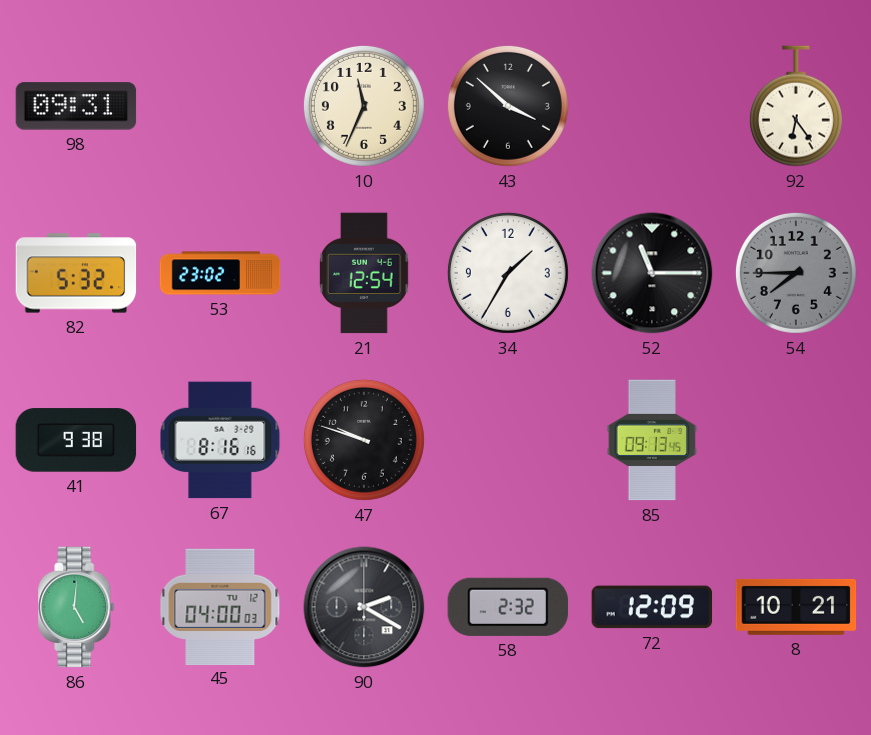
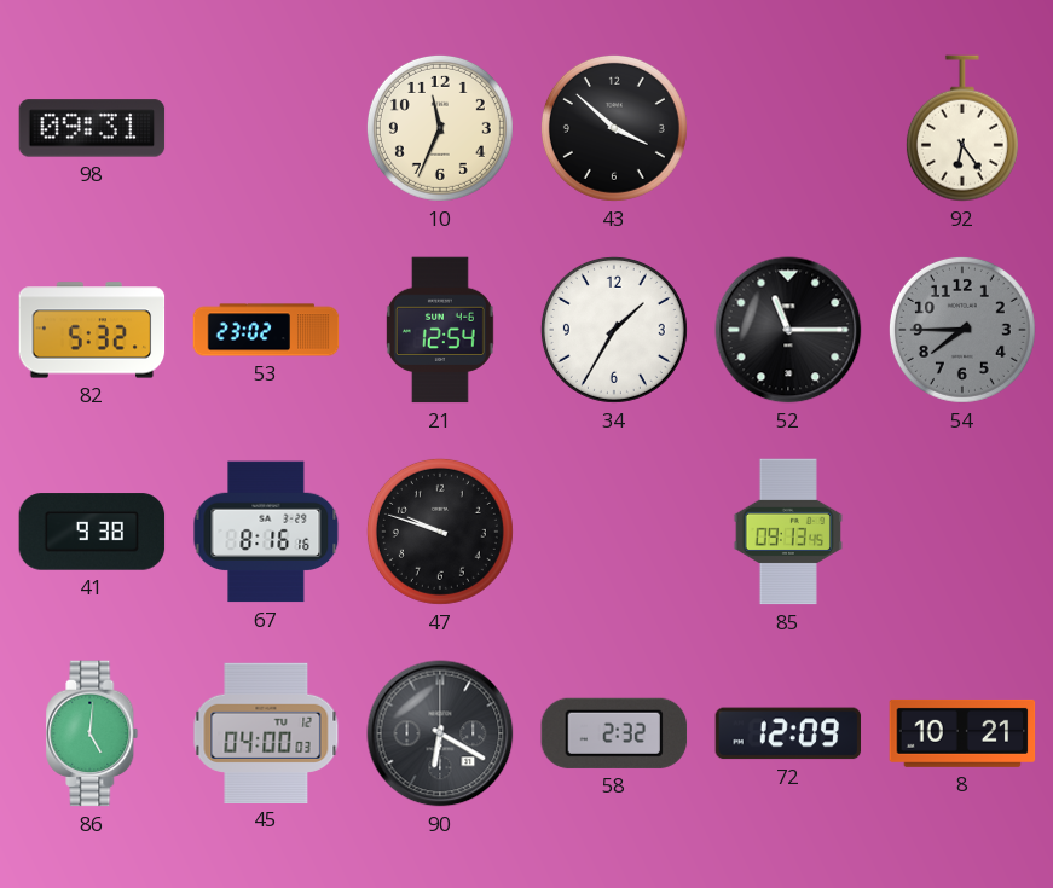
90: 2:20 -> 6:20 (440, 733)
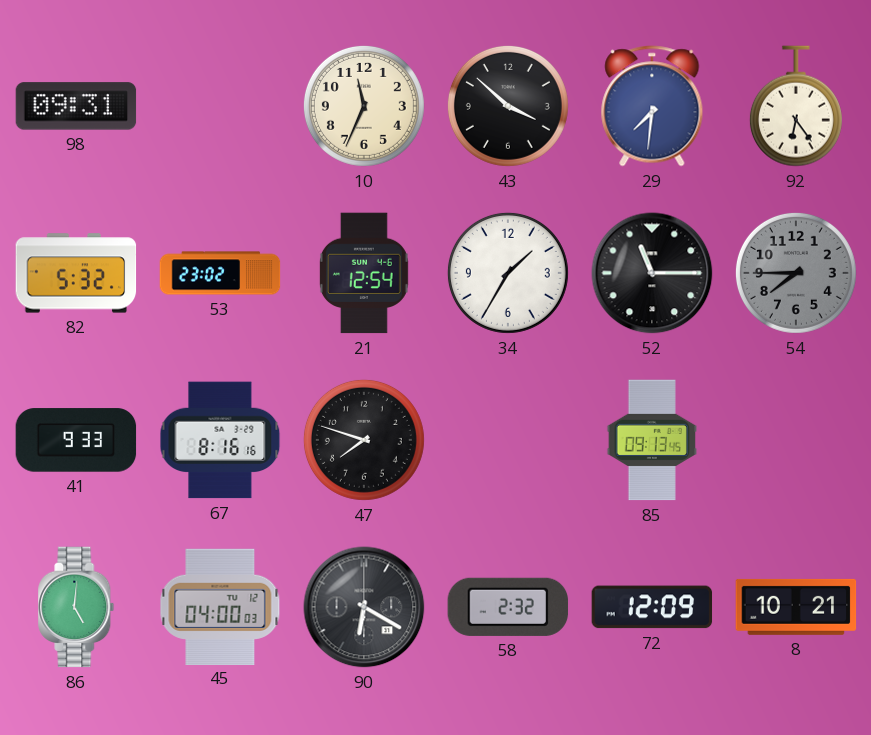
29: none -> 7:31 (652, 106)
41: 9:38 -> 9:33 (76, 440)
47: 9:48 -> 7:48 (364, 440)
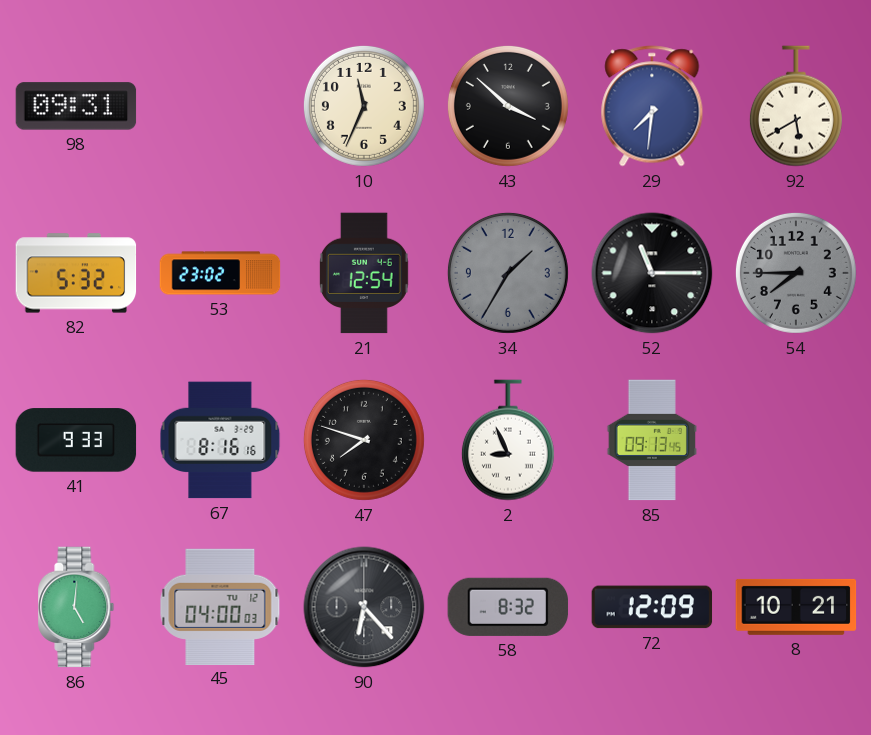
92: 6:24 -> 5:40 (796, 106)
34 dial: white -> grey (508, 273)
2: none -> 8:56 (508, 440)
90: 6:20 -> 6:23 (364, 607)
58: 2:32 -> 8:32 (508, 607)
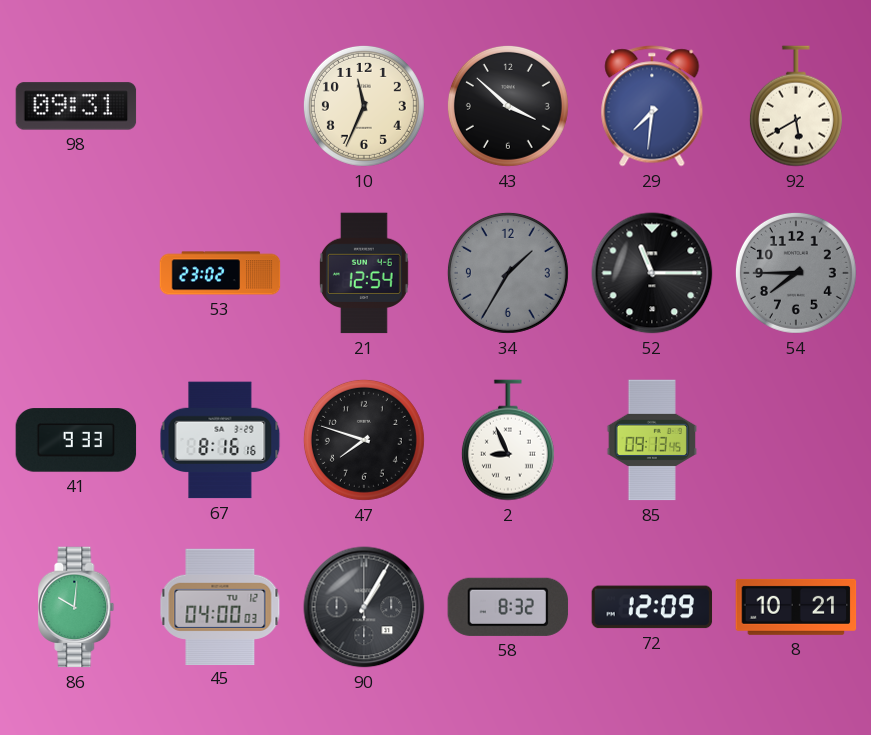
82: 5:32 -> none (76, 273)
86: 5:01 -> 10:01 (76, 607)
90: 6:23 -> 1:05 (364, 607)
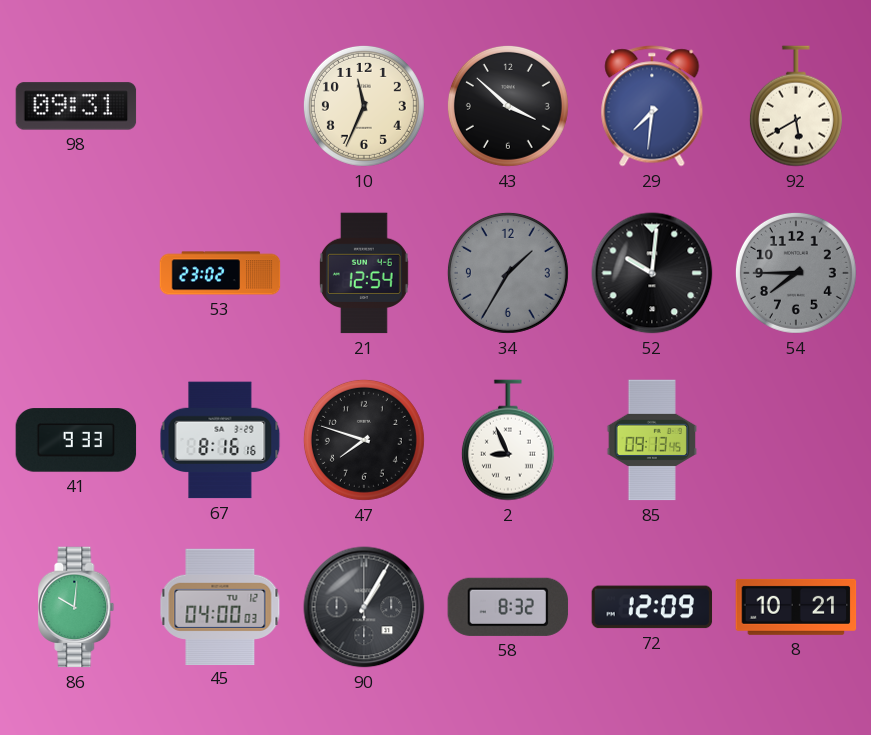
52: 11:15 -> 10:01 (652, 273)
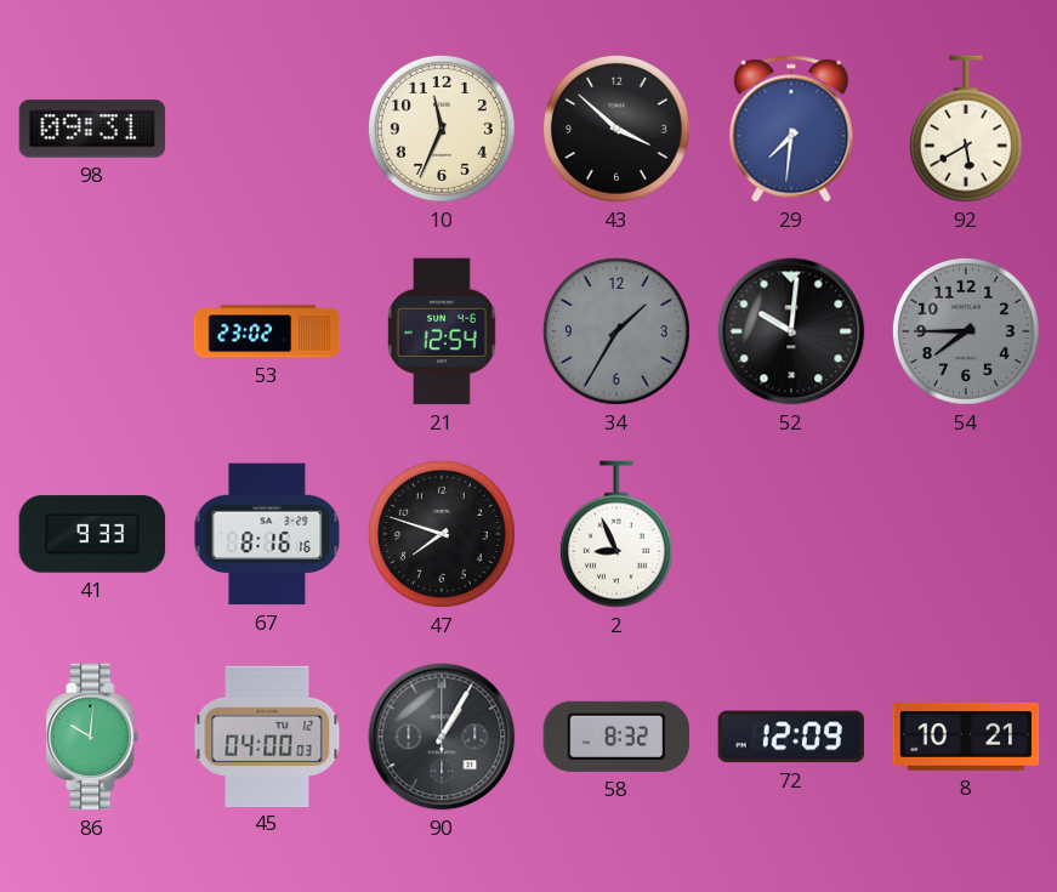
85: 09:13 -> none (651, 440)
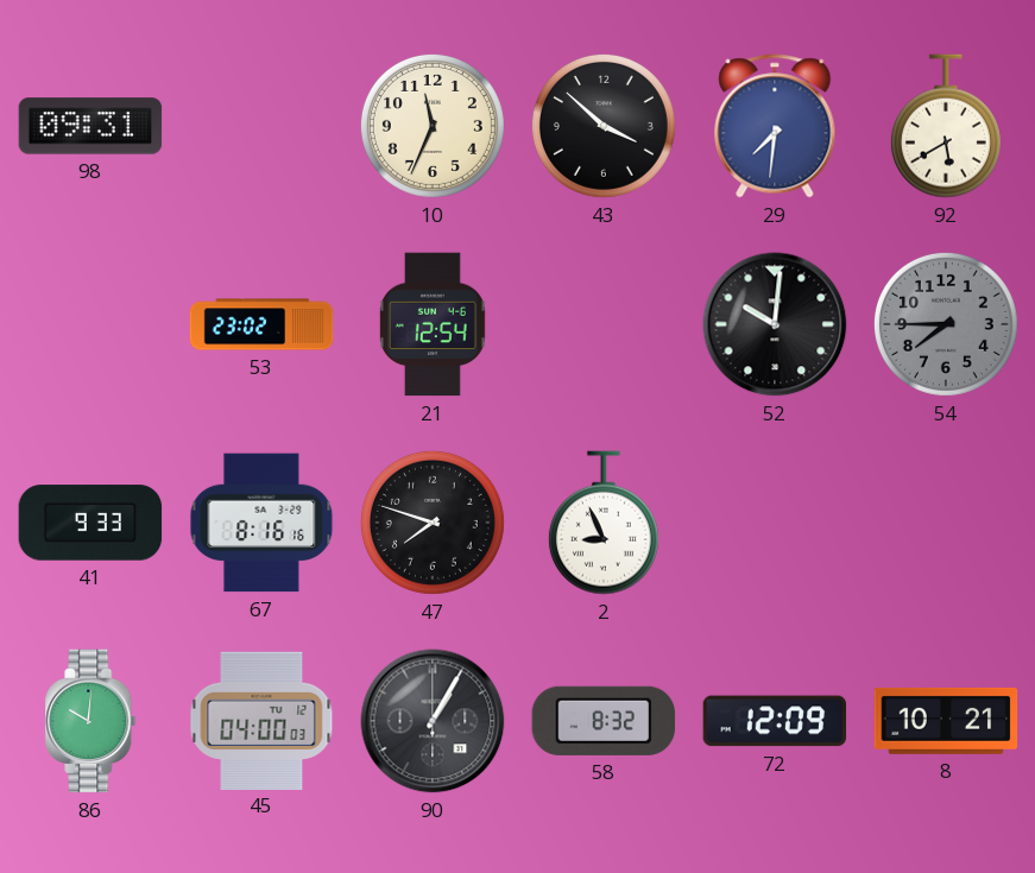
34: 1:35 -> none (616, 331)
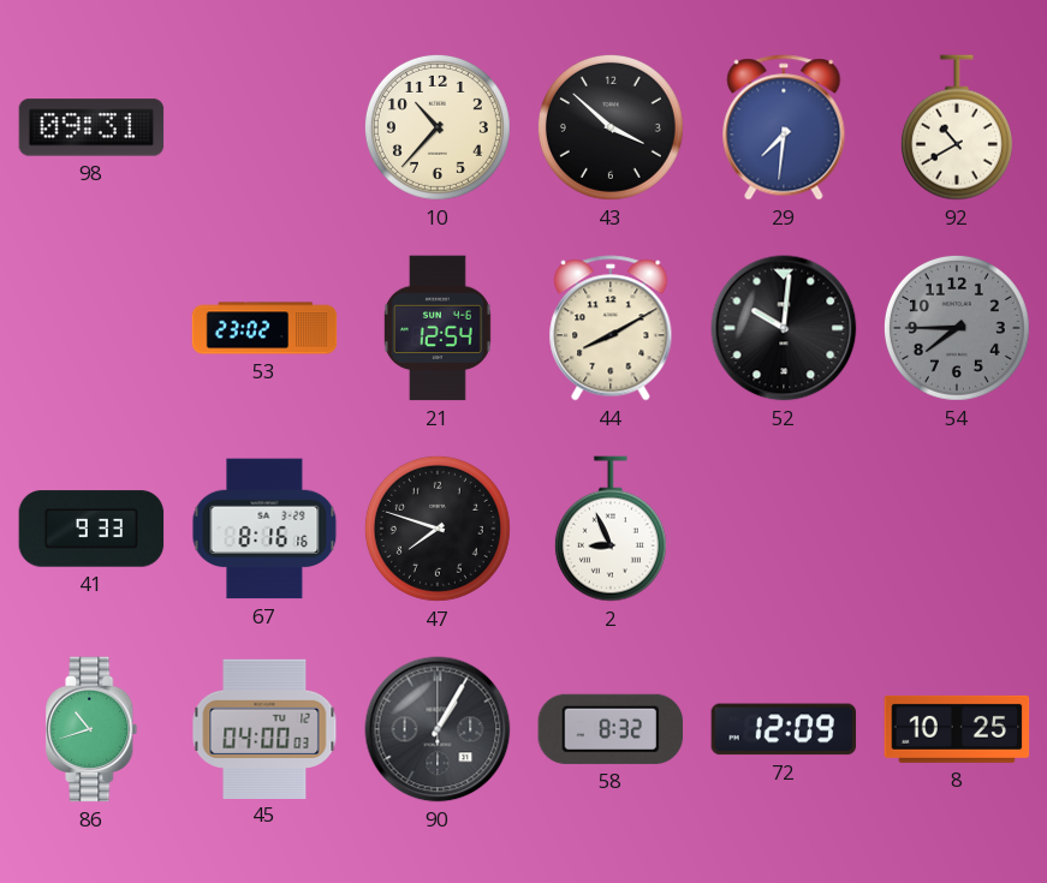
10: 11:34 -> 10:37 (438, 127)
92: 5:40 -> 10:40 (957, 127)
44: none -> 8:10 (611, 328)
86: 10:01 -> 10:42 (91, 729)
8: 10:21 -> 10:25 (957, 729)
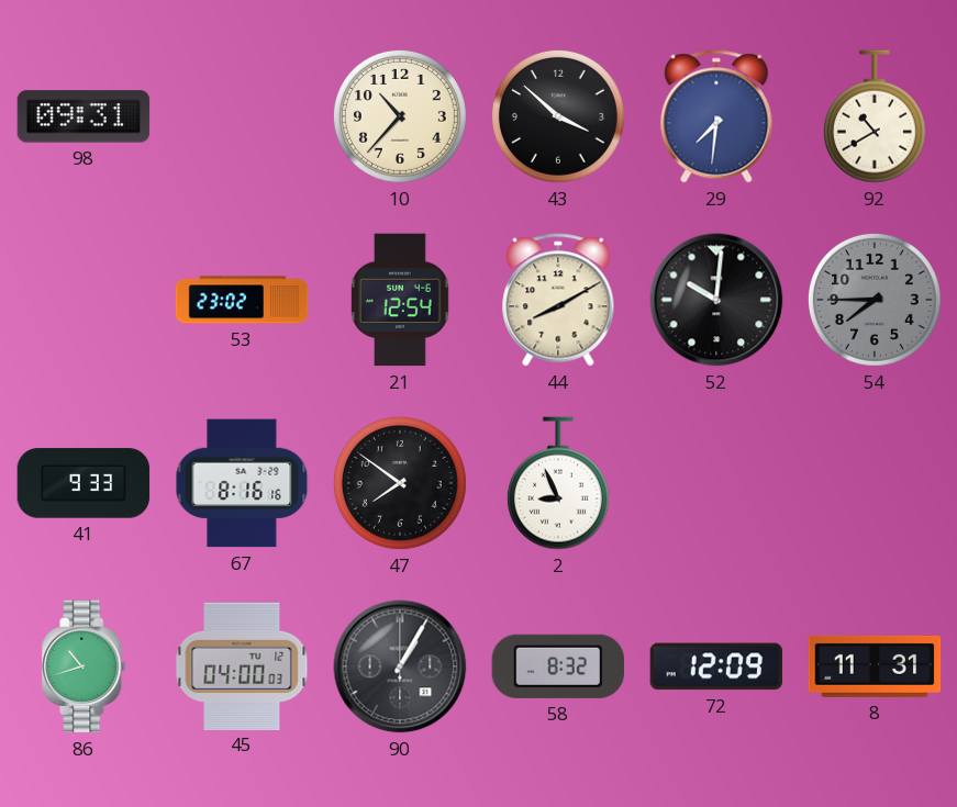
47: 7:48 -> 7:51 (400, 483)
8: 10:25 -> 11:31 (875, 666)
